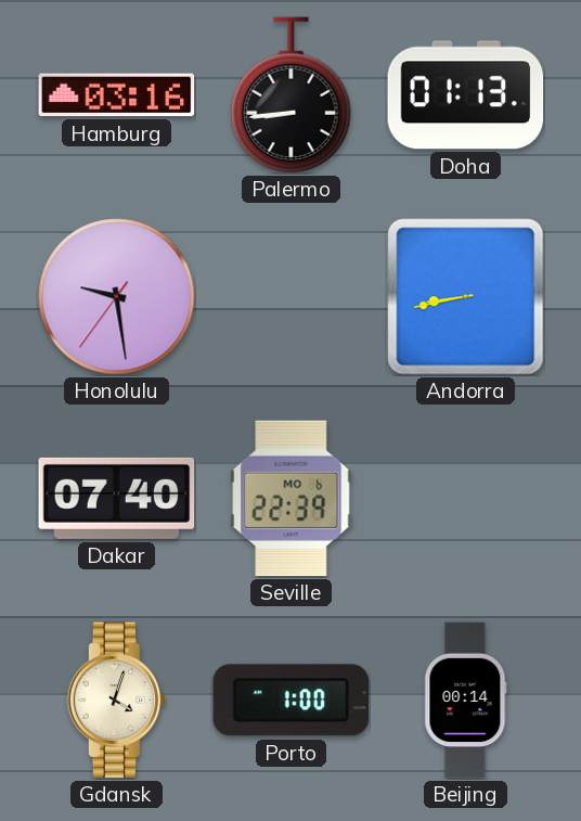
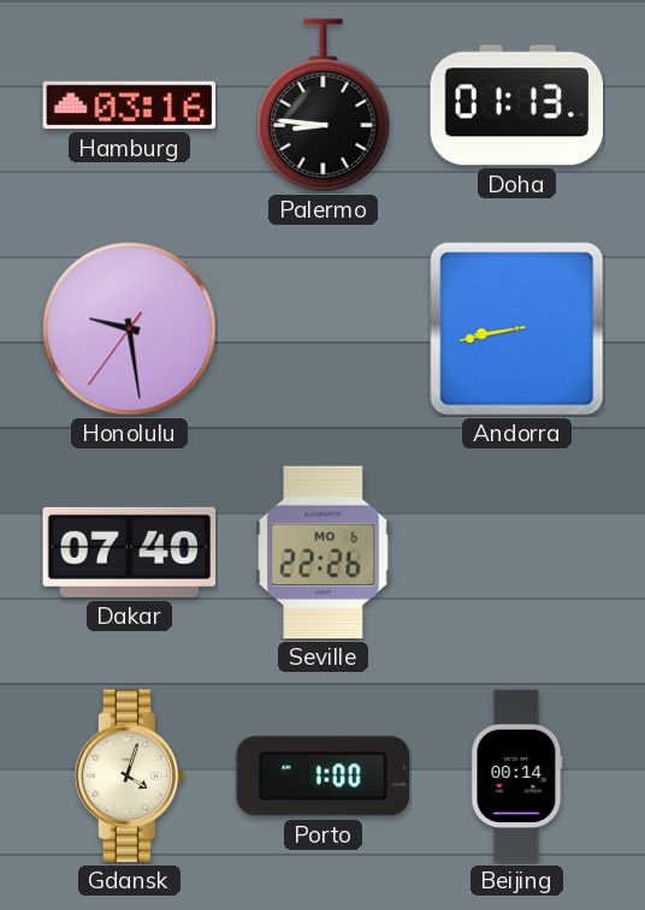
Palermo: 8:44 -> 8:46 (324, 105)
Seville: 22:39 -> 22:26 (324, 553)
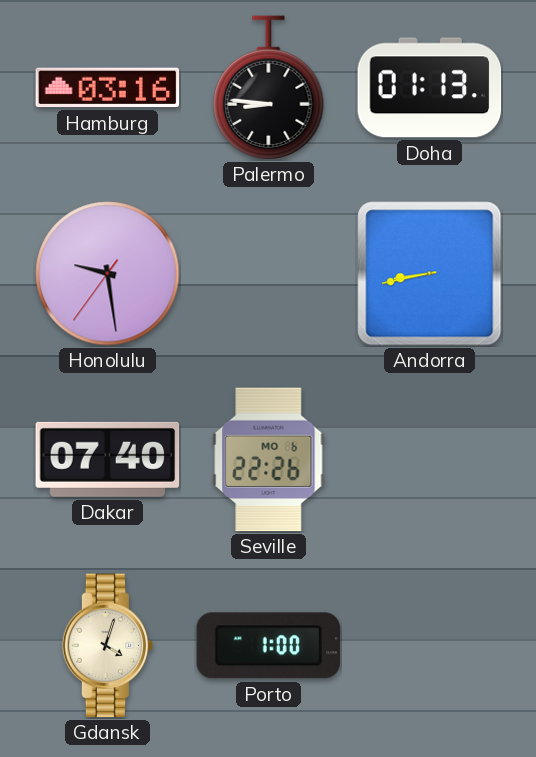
Beijing: 00:14 -> none (517, 777)
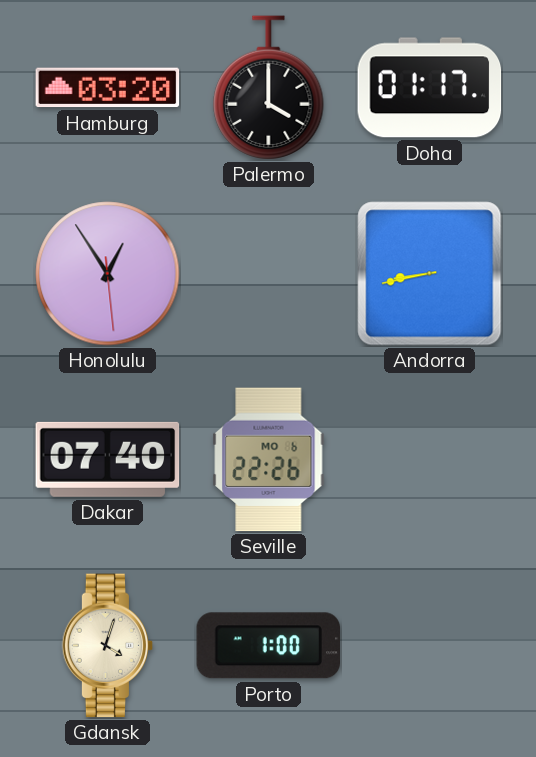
Hamburg: 03:16 -> 03:20 (108, 88)
Palermo: 8:46 -> 4:00 (269, 87)
Doha: 01:13 -> 01:17 (430, 88)
Honolulu: 9:28 -> 12:54 (108, 274)
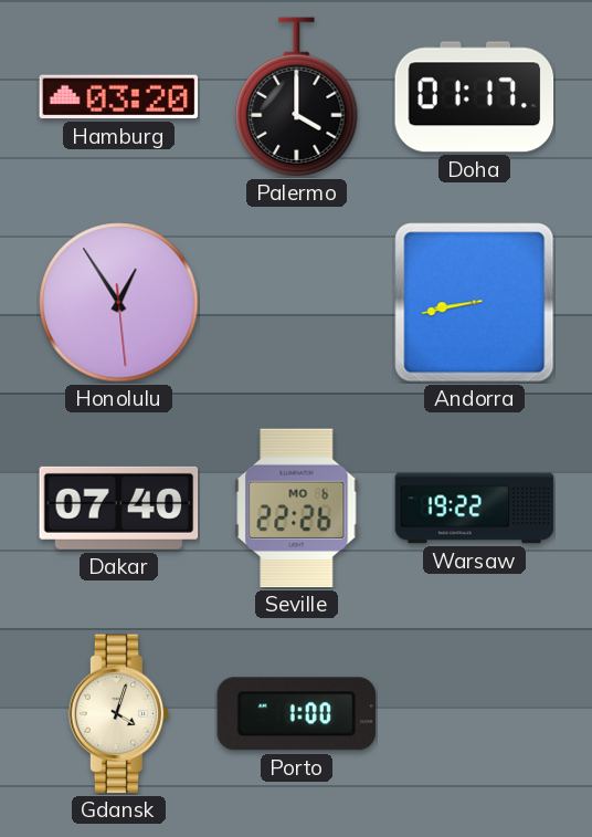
Warsaw: none -> 19:22 (475, 509)
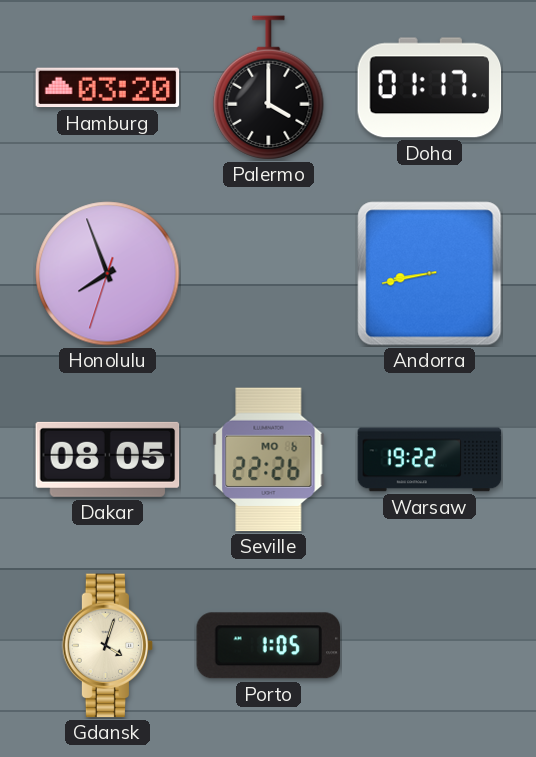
Honolulu: 12:54 -> 7:56 (108, 274)
Dakar: 07:40 -> 08:05 (108, 459)
Porto: 1:00 -> 1:05 (269, 646)
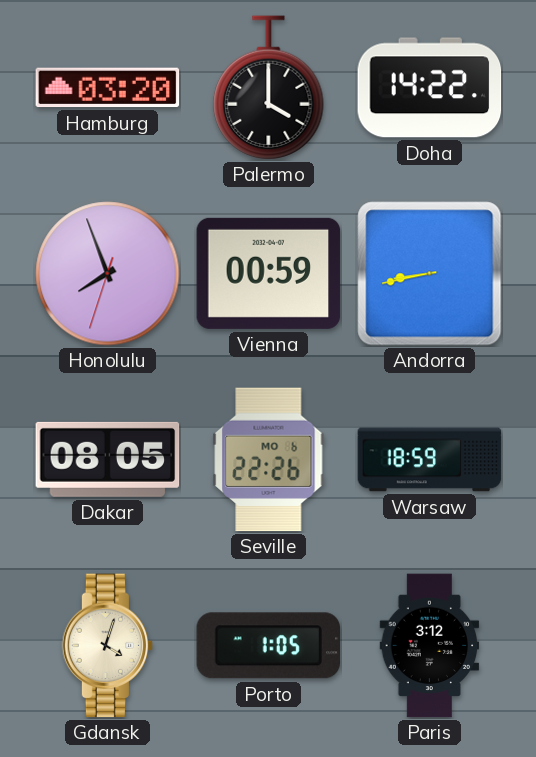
Doha: 01:17 -> 14:22 (430, 88)
Vienna: none -> 00:59 (269, 273)
Warsaw: 19:22 -> 18:59 (430, 460)
Paris: none -> 3:12 (430, 646)
